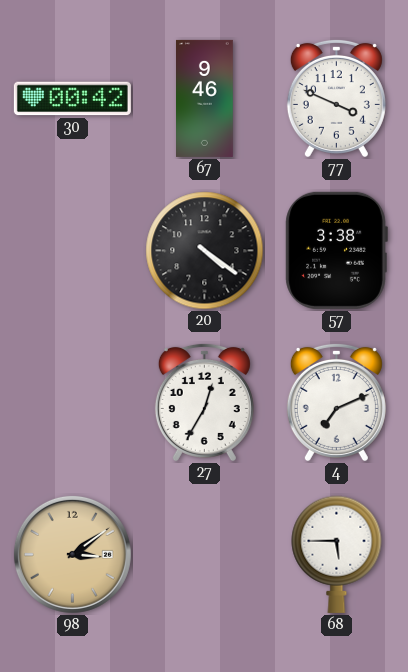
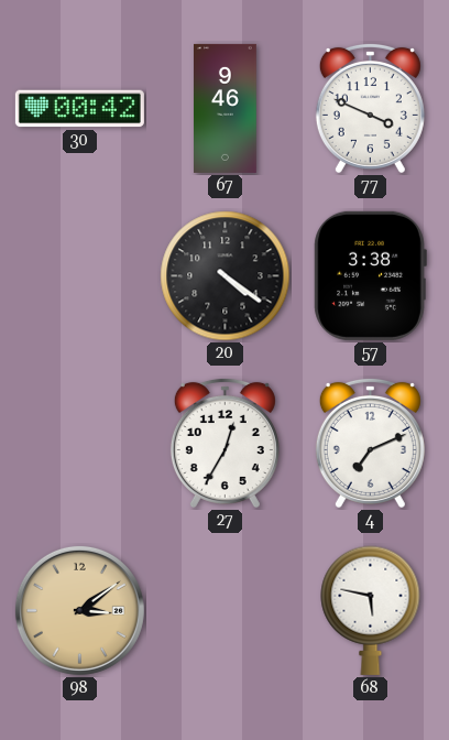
68: 5:45 -> 5:47 (371, 610)
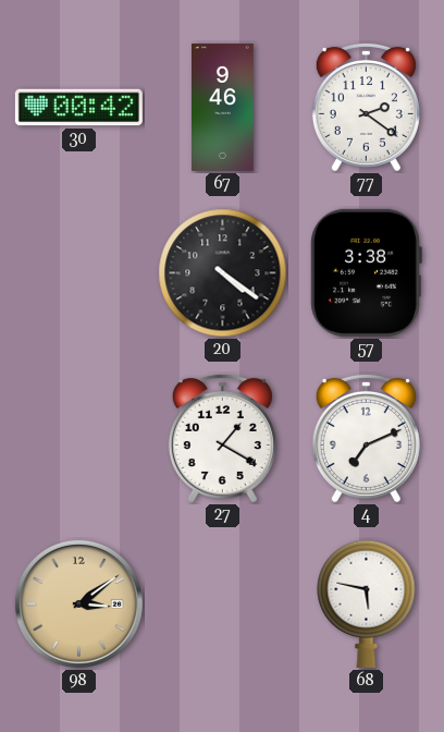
77: 3:49 -> 2:21 (366, 107)
27: 12:35 -> 1:20 (222, 438)
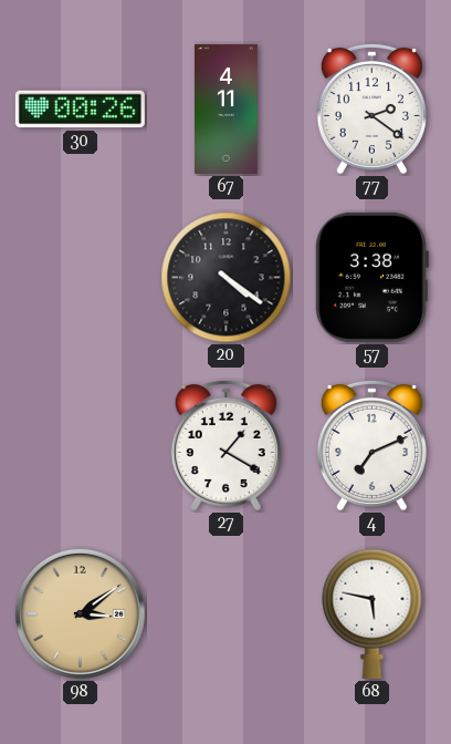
30: 00:42 -> 00:26 (80, 110)
67: 9:46 -> 4:11 (227, 108)
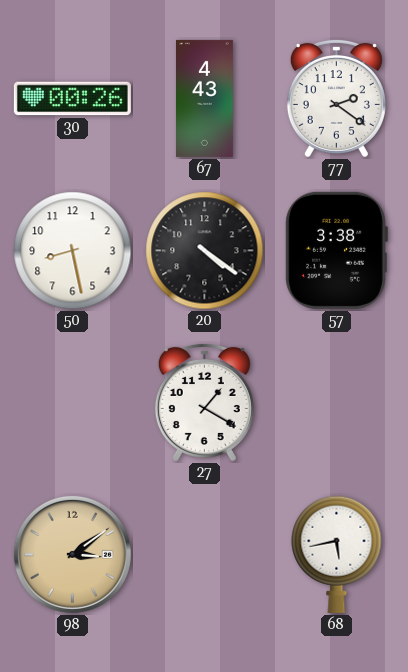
67: 4:11 -> 4:43 (205, 98)
50: none -> 8:28 (73, 251)
4: 7:11 -> none (371, 445)
68: 5:47 -> 5:43 (337, 554)
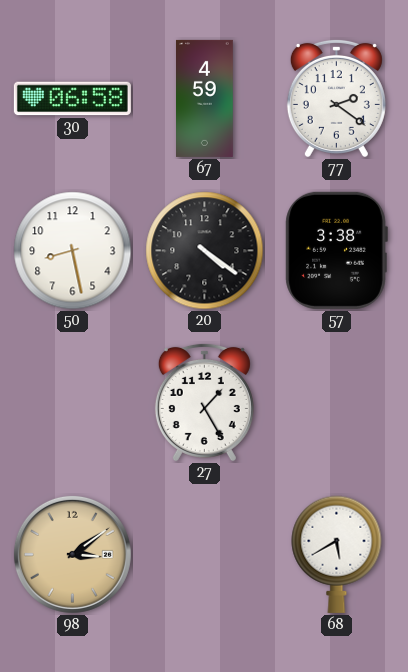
30: 00:26 -> 06:58 (72, 99)
67: 4:43 -> 4:59 (205, 98)
27: 1:20 -> 1:25 (204, 402)
68: 5:43 -> 5:40 (337, 554)
